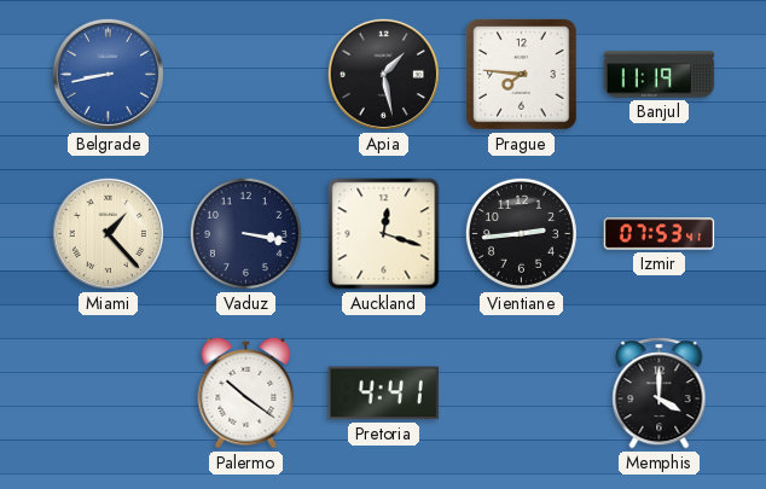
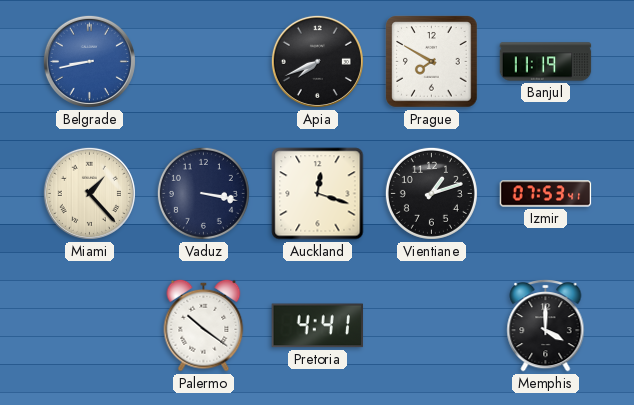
Apia: 1:28 -> 7:41 (317, 61)
Prague: 7:46 -> 7:50 (432, 62)
Vientiane: 2:44 -> 1:12 (431, 193)
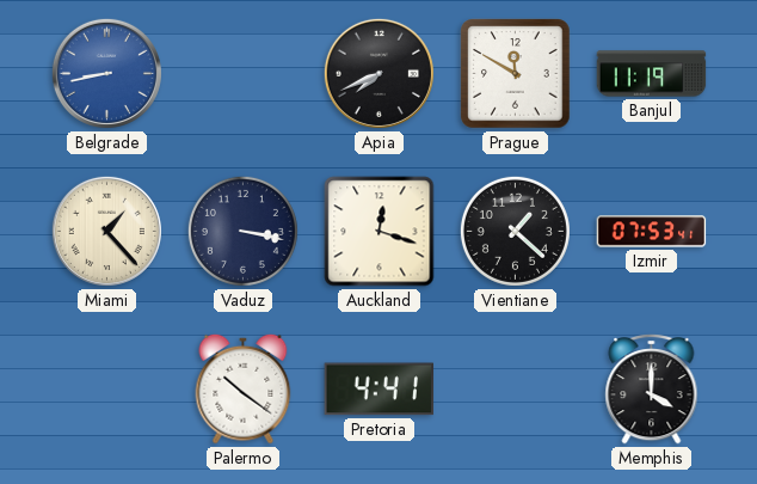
Prague: 7:50 -> 11:50 (516, 74)
Vientiane: 1:12 -> 1:22 (515, 231)
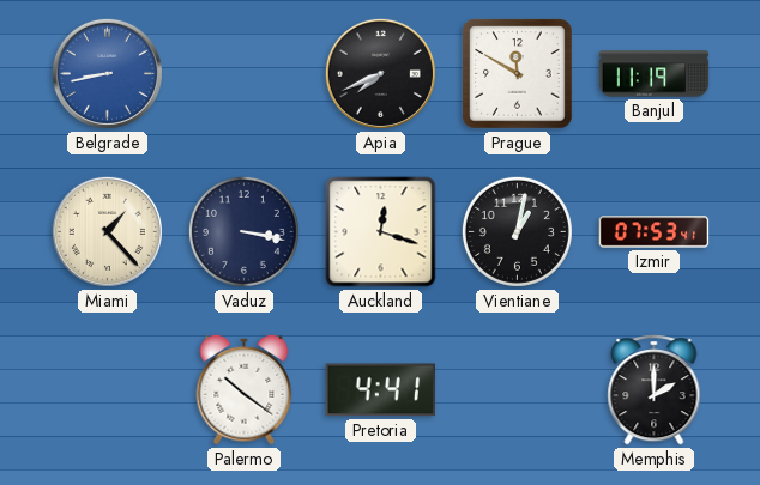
Vientiane: 1:22 -> 1:02 (517, 231)
Memphis: 4:00 -> 2:00 (655, 389)
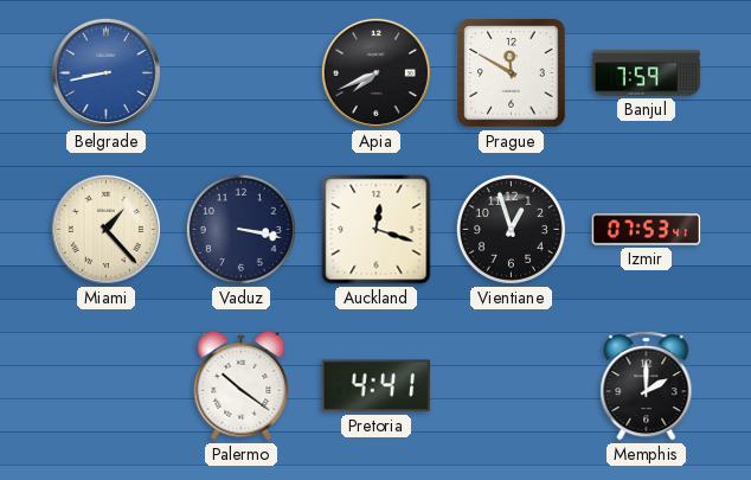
Banjul: 11:19 -> 7:59 (647, 73)
Vientiane: 1:02 -> 12:57 (511, 229)
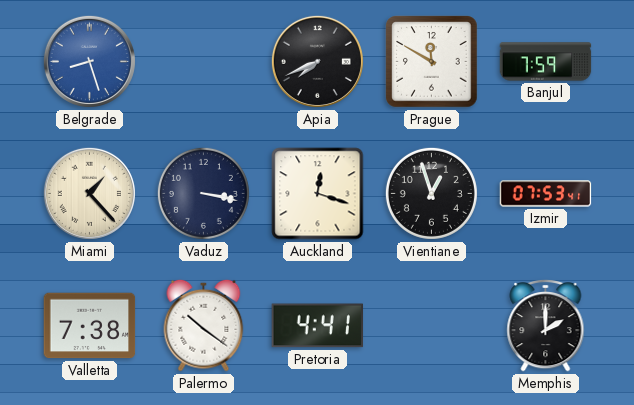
Belgrade: 8:43 -> 8:27 (89, 61)
Valletta: none -> 7:38 (90, 326)
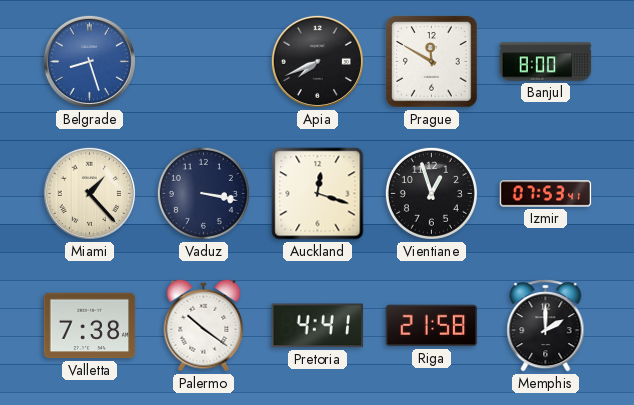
Banjul: 7:59 -> 8:00 (546, 62)
Riga: none -> 21:58 (432, 326)
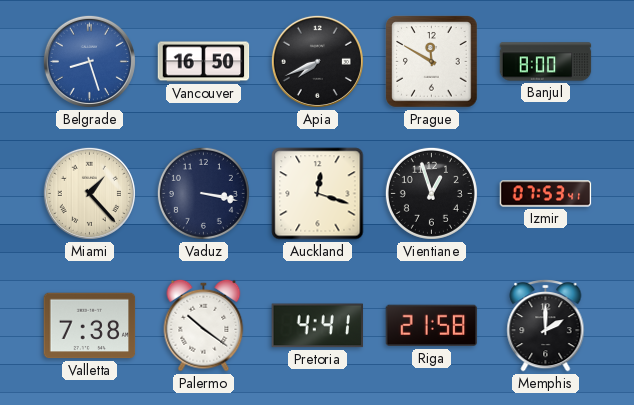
Vancouver: none -> 16:50 (204, 62)
